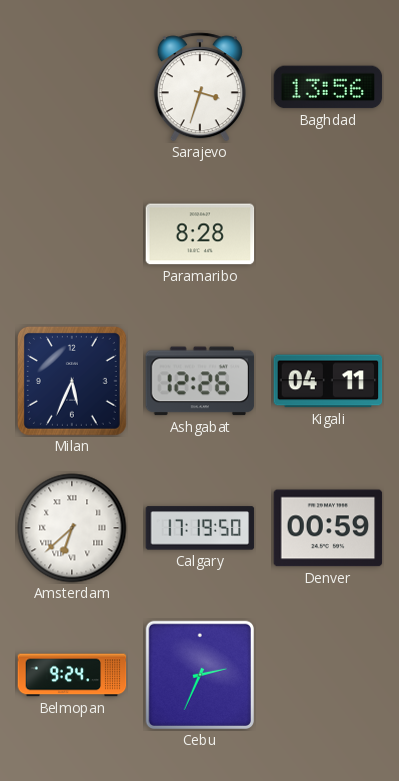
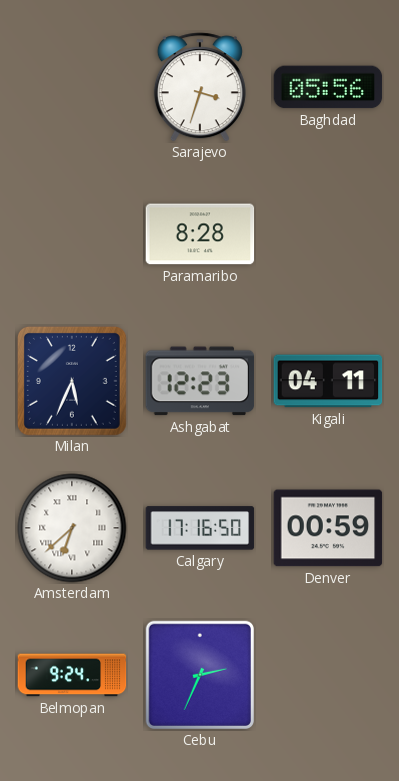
Baghdad: 13:56 -> 05:56 (328, 87)
Ashgabat: 12:26 -> 12:23 (200, 381)
Calgary: 17:19 -> 17:16 (200, 528)
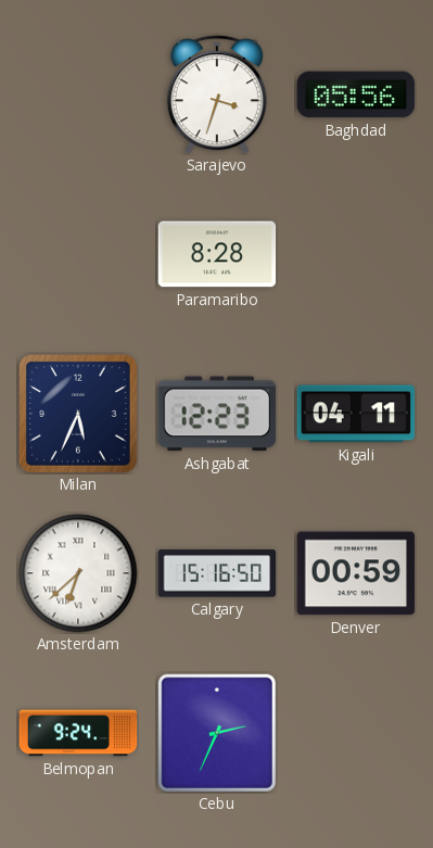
Calgary: 17:16 -> 15:16 (217, 573)
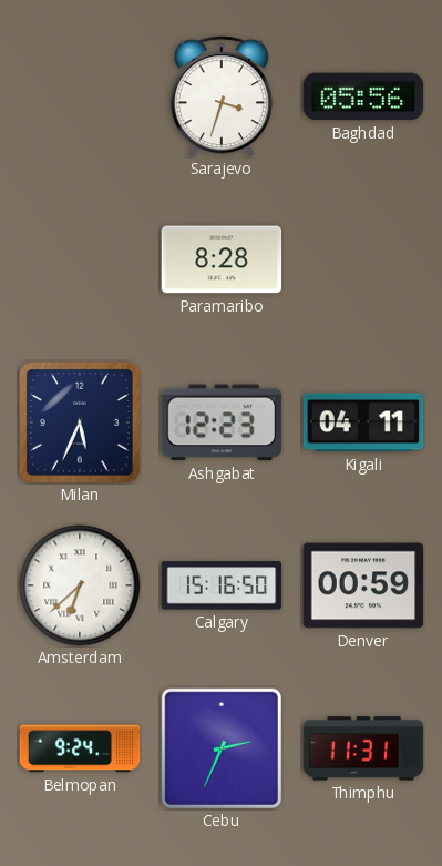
Thimphu: none -> 11:31 (363, 748)
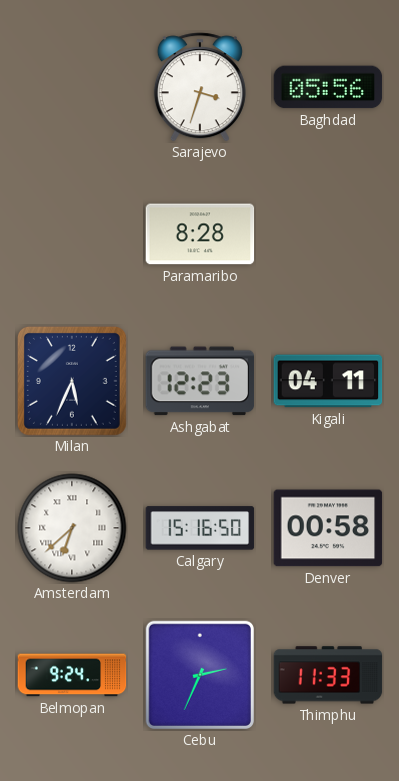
Denver: 00:59 -> 00:58 (328, 528)
Thimphu: 11:31 -> 11:33 (328, 675)
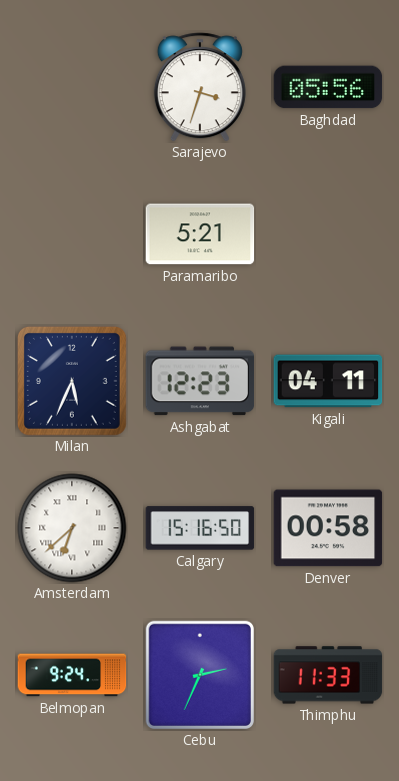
Paramaribo: 8:28 -> 5:21 (200, 234)
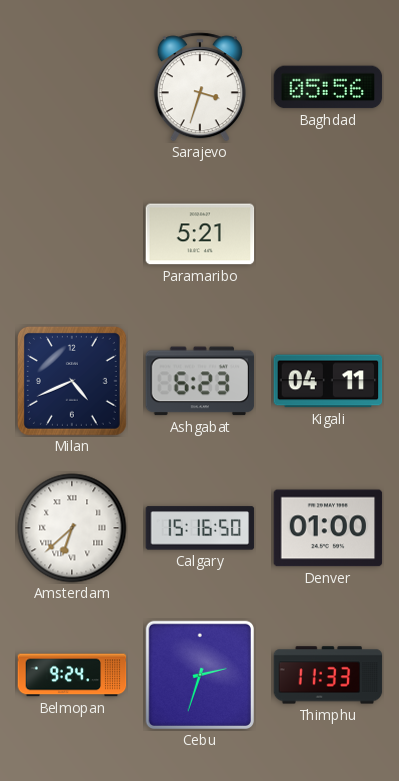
Milan: 5:34 -> 4:41 (72, 381)
Ashgabat: 12:23 -> 6:23 (200, 381)
Denver: 00:58 -> 01:00 (328, 528)
Cebu: 2:34 -> 2:33 (199, 674)
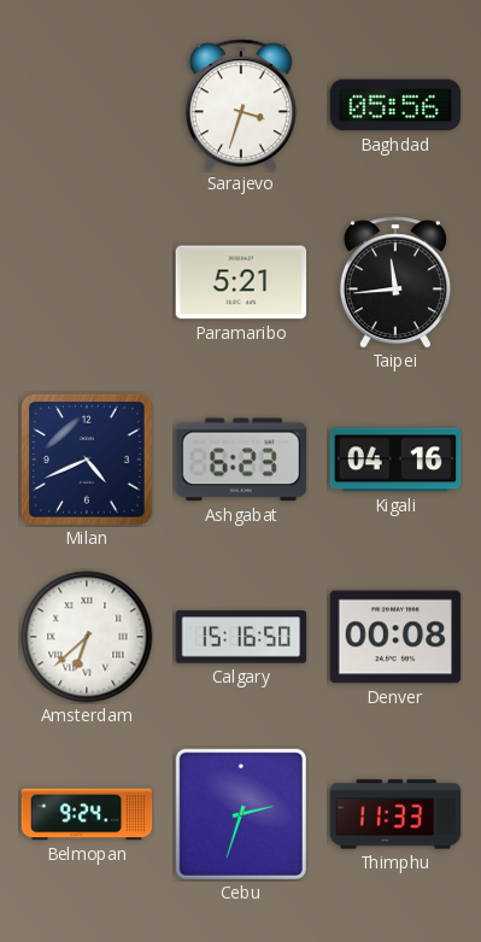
Taipei: none -> 11:44 (395, 282)
Kigali: 04:11 -> 04:16 (395, 460)
Denver: 01:00 -> 00:08 (395, 637)
